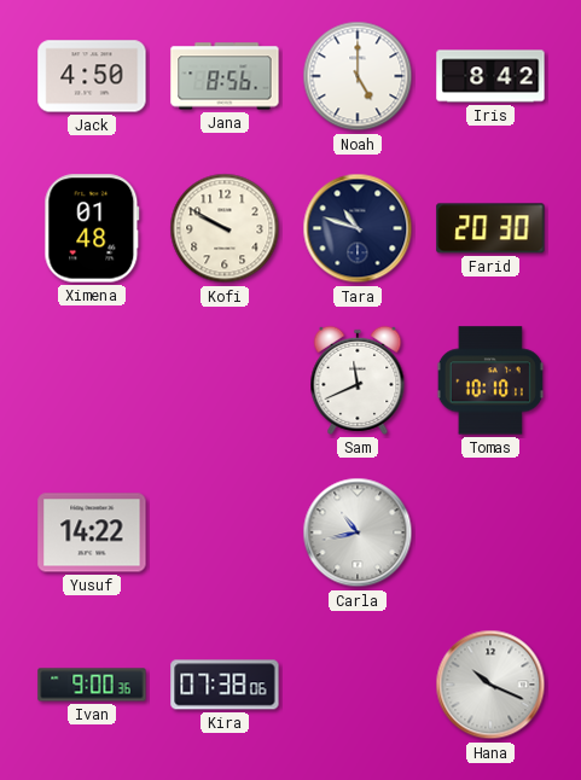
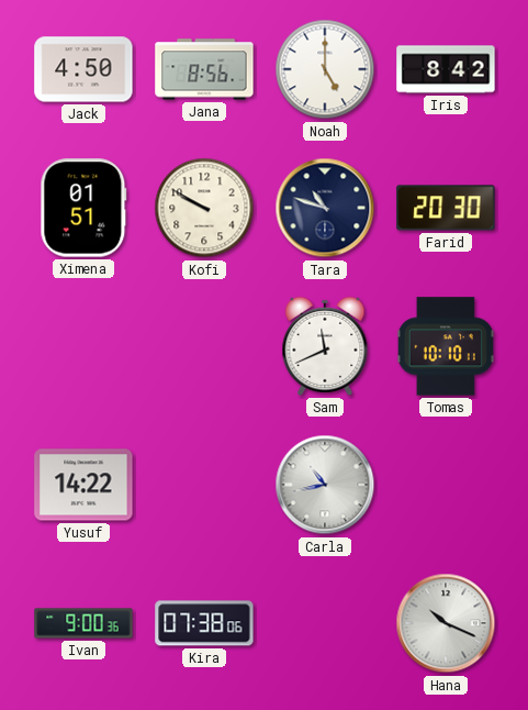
Ximena: 01:48 -> 01:51 (83, 208)
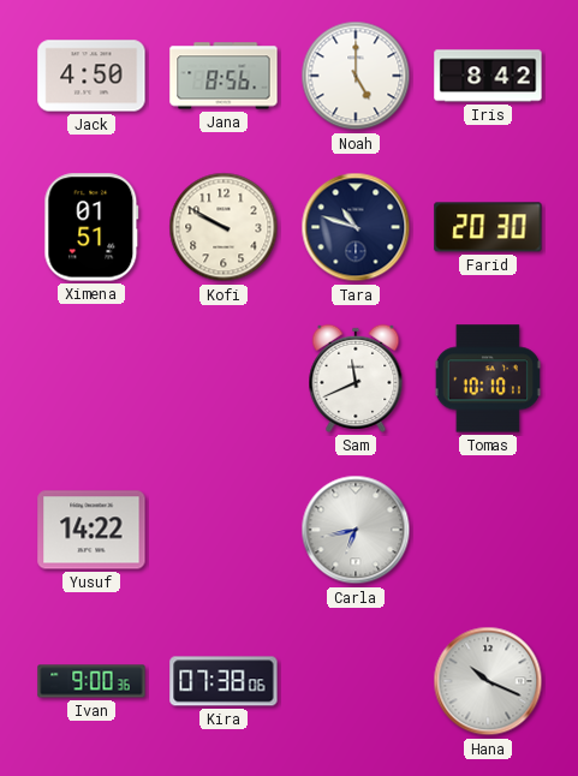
Carla: 10:43 -> 6:43 (356, 530)
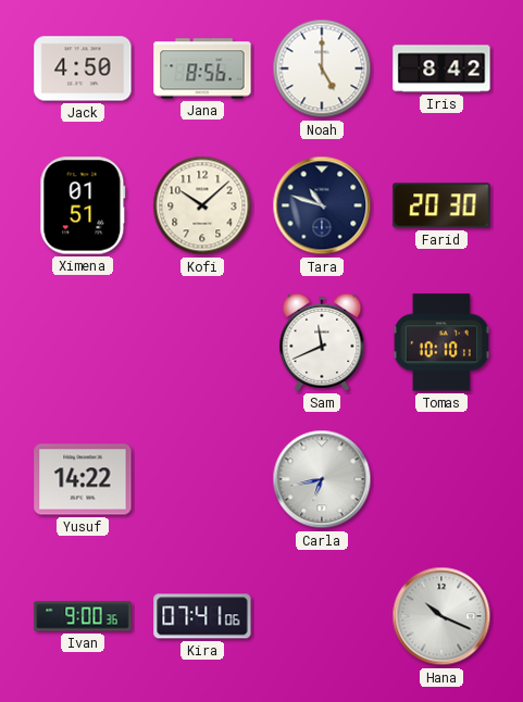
Kofi: 9:50 -> 10:08 (202, 205)
Kira: 07:38 -> 07:41 (202, 616)
